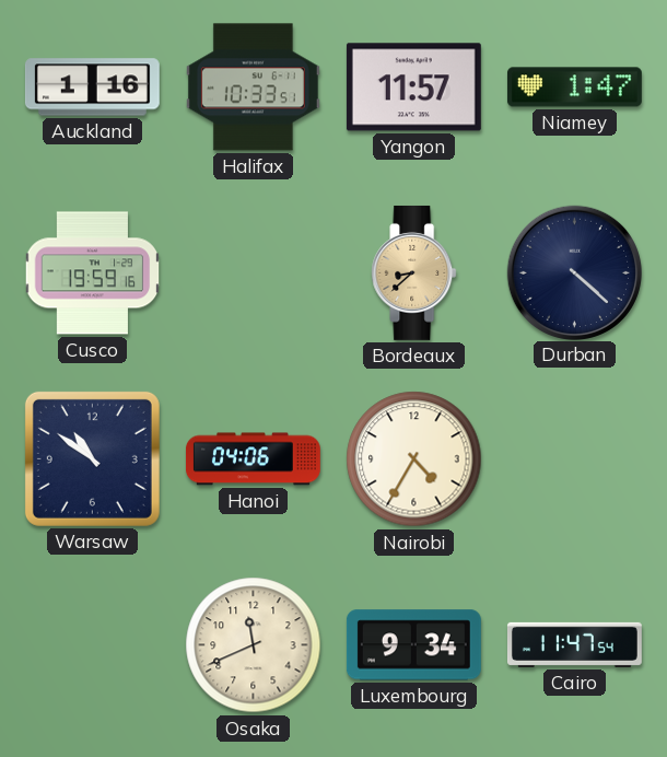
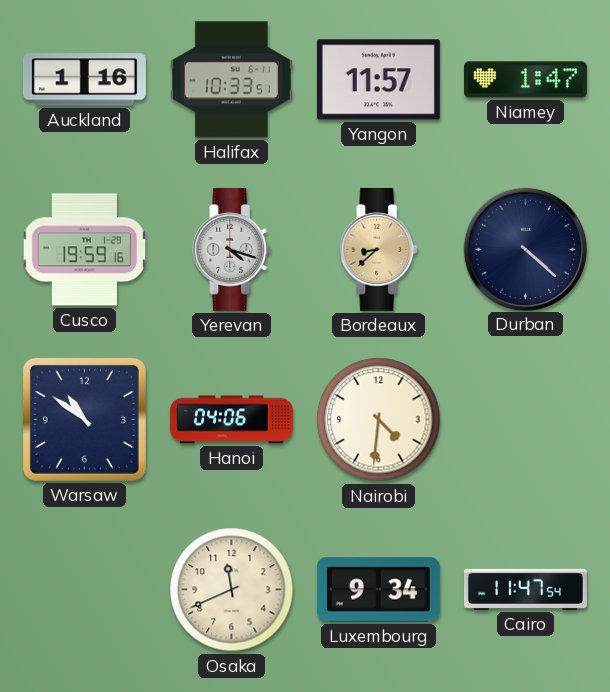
Yerevan: none -> 4:18 (232, 249)
Nairobi: 4:35 -> 4:31 (379, 420)
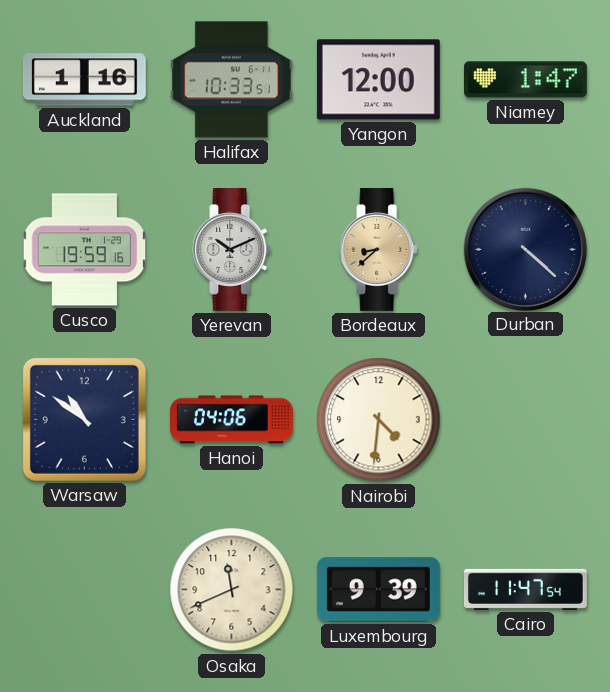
Yangon: 11:57 -> 12:00 (378, 80)
Yerevan: 4:18 -> 10:11 (232, 249)
Luxembourg: 9:34 -> 9:39 (378, 590)
